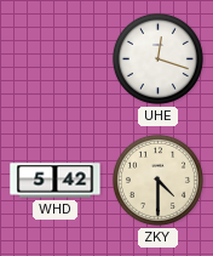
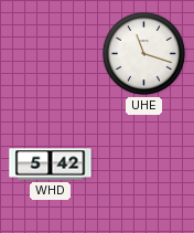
UHE: 12:18 -> 11:18 (143, 53)
ZKY: 4:30 -> none (157, 180)
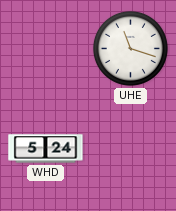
WHD: 5:42 -> 5:24 (46, 149)
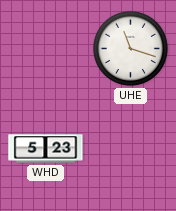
WHD: 5:24 -> 5:23 (46, 149)
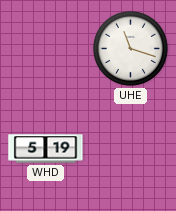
WHD: 5:23 -> 5:19 (46, 149)
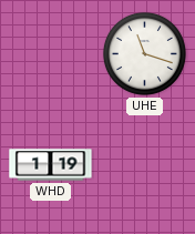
WHD: 5:19 -> 1:19 (51, 165)
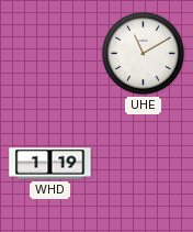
UHE: 11:18 -> 11:10 (143, 53)
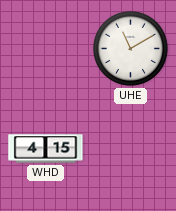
WHD: 1:19 -> 4:15 (46, 149)
